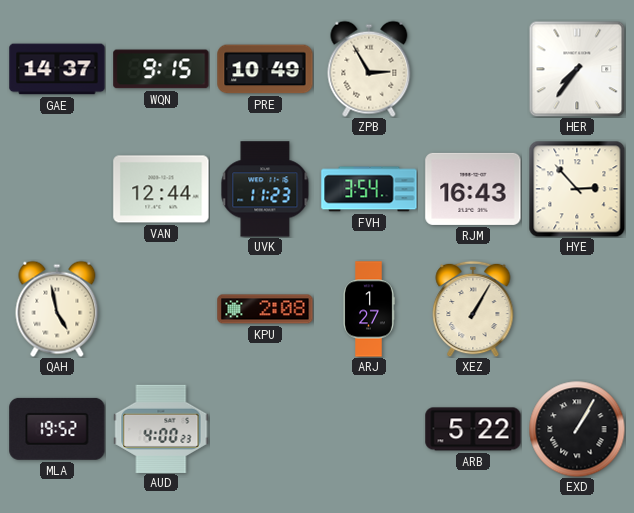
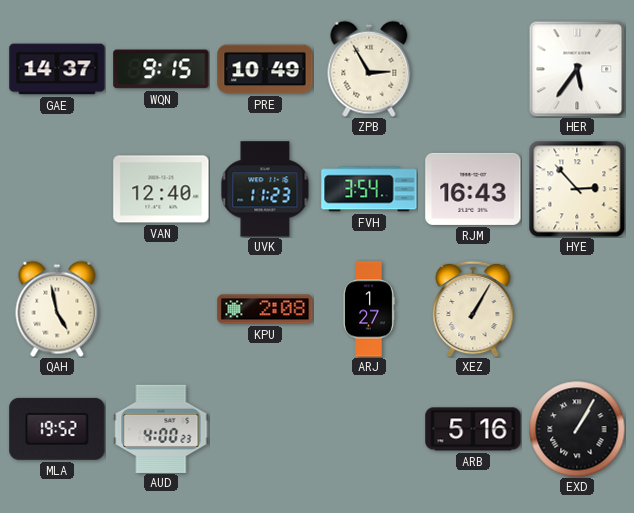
HER: 7:36 -> 5:36 (577, 69)
VAN: 12:44 -> 12:40 (161, 189)
ARB: 5:22 -> 5:16 (473, 429)
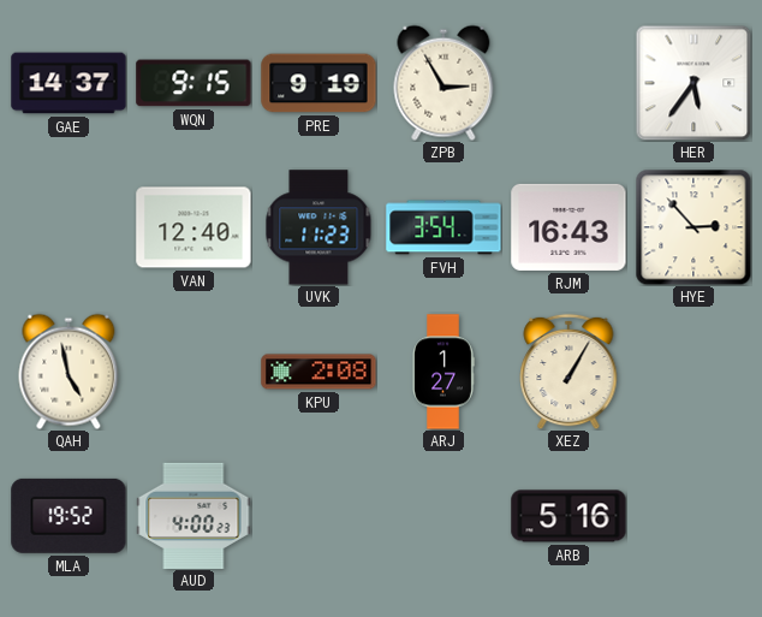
PRE: 10:49 -> 9:19 (319, 83)
EXD: 1:05 -> none (577, 429)
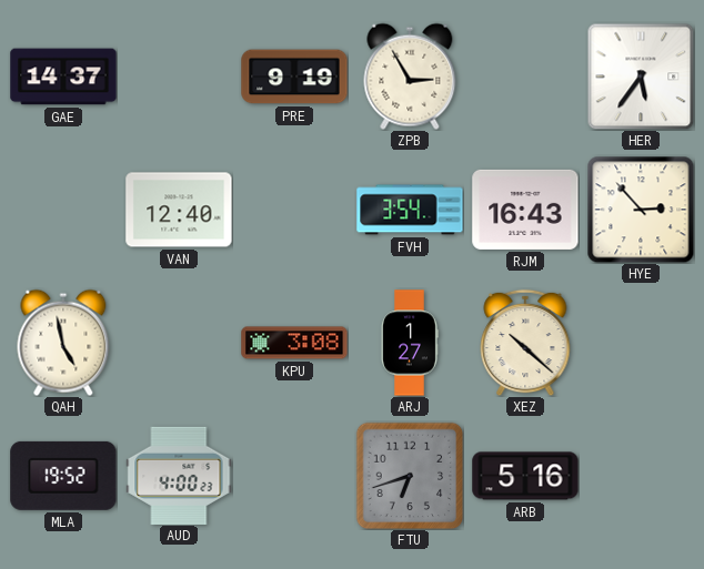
WQN: 9:15 -> none (194, 83)
UVK: 11:23 -> none (319, 227)
KPU: 2:08 -> 3:08 (294, 343)
XEZ: 1:05 -> 10:22 (525, 343)
FTU: none -> 6:42 (410, 476)
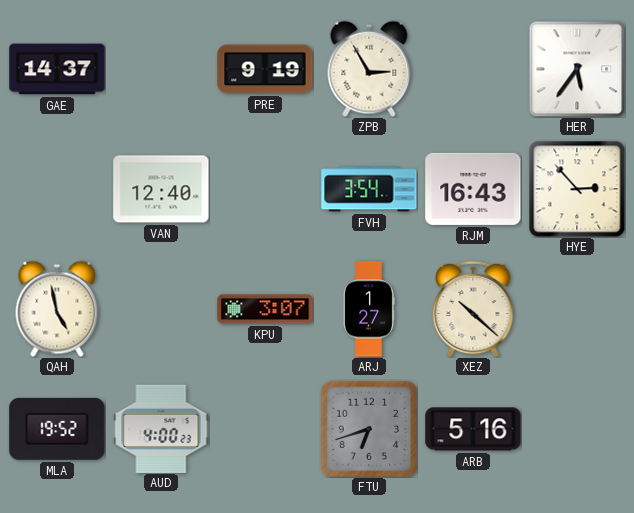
KPU: 3:08 -> 3:07 (265, 309)
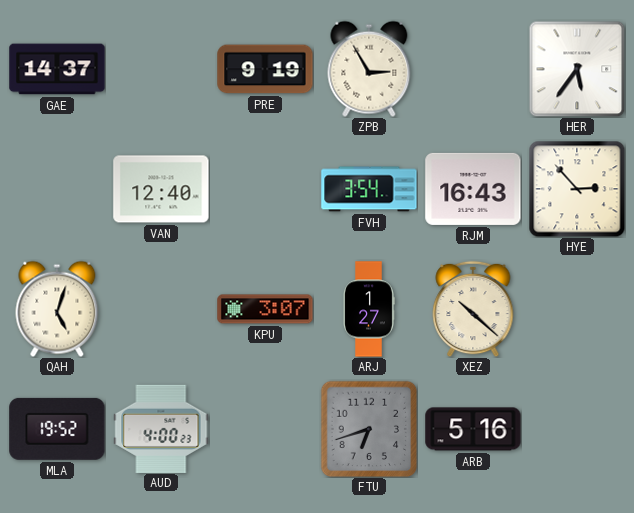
QAH: 4:58 -> 5:03 (57, 309)
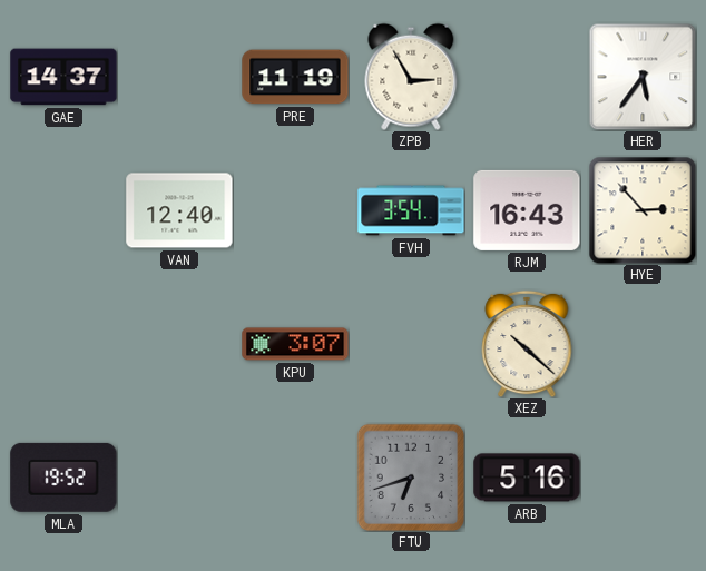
PRE: 9:19 -> 11:19 (295, 77)
QAH: 5:03 -> none (57, 309)
ARJ: 1:27 -> none (369, 309)
AUD: 4:00 -> none (161, 428)
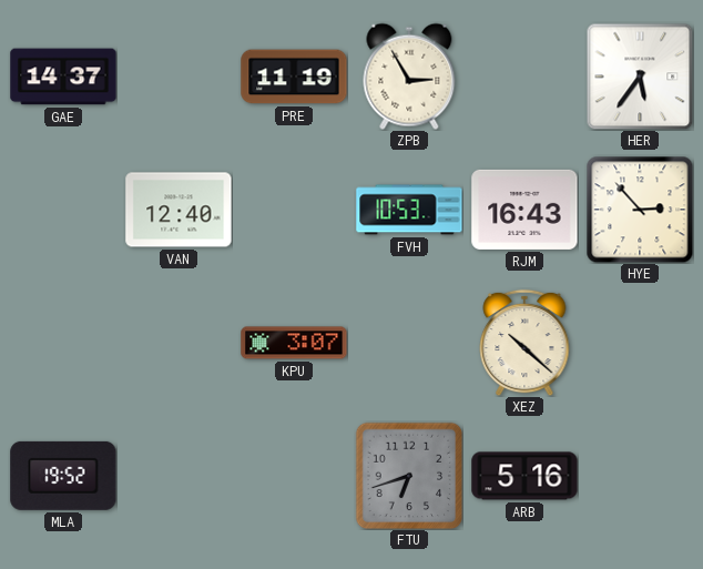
FVH: 3:54 -> 10:53 (409, 210)
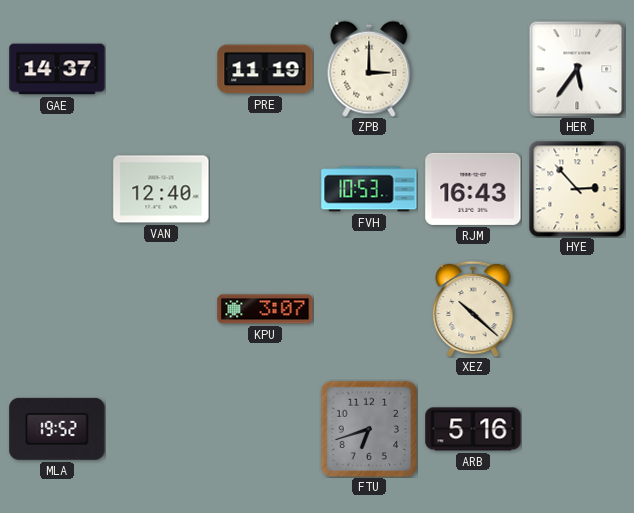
ZPB: 2:55 -> 3:00 (369, 69)
